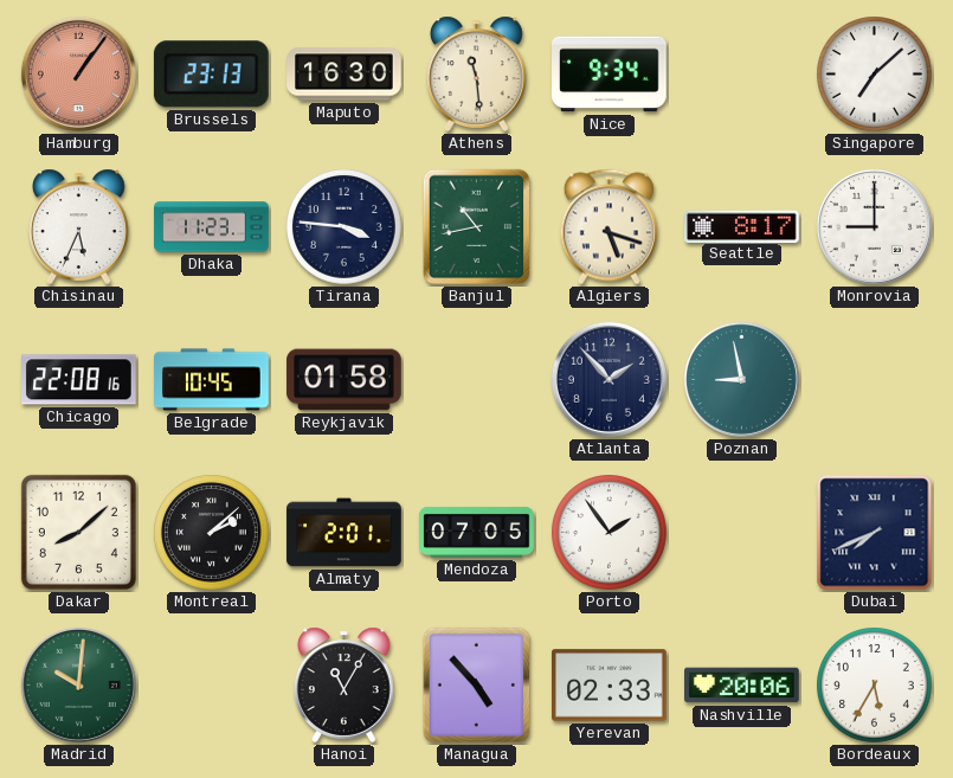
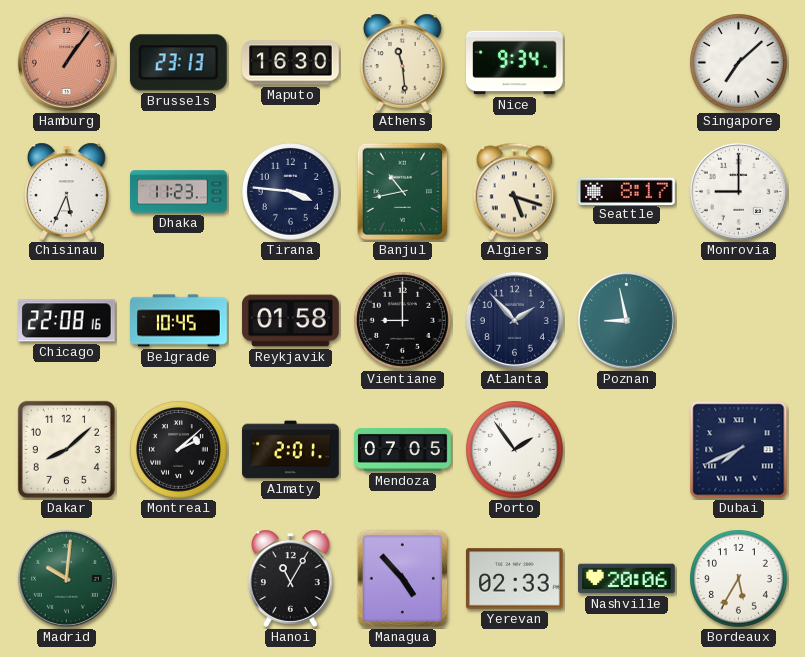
Vientiane: none -> 9:00 (403, 321)
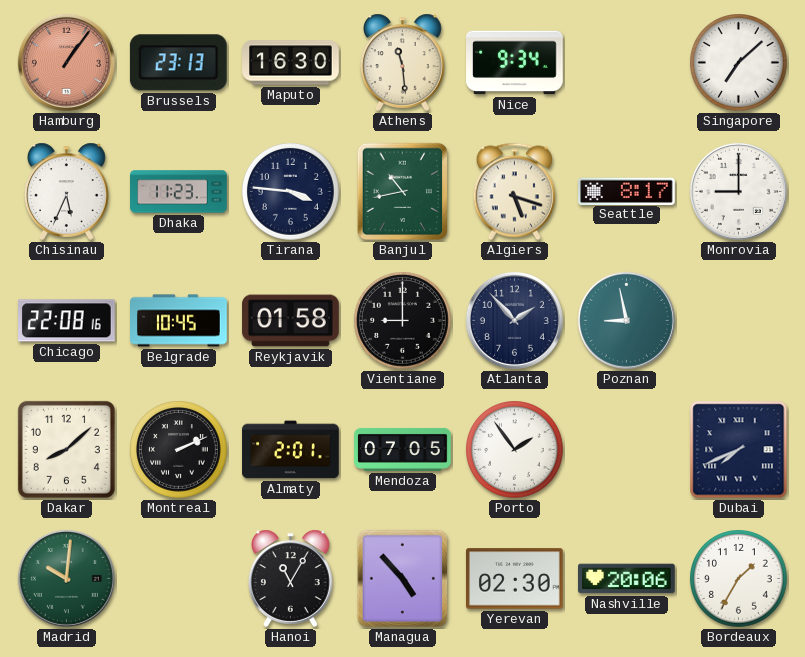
Montreal: 2:08 -> 2:11 (179, 450)
Yerevan: 02:33 -> 02:30 (515, 579)
Bordeaux: 5:35 -> 1:35 (739, 579)
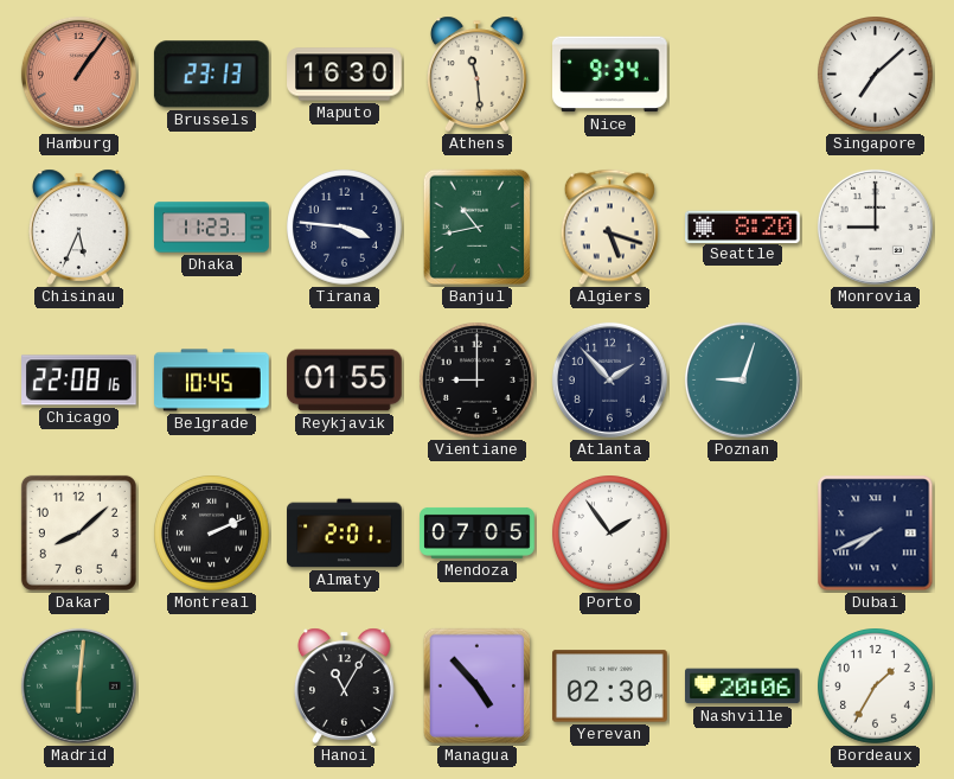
Seattle: 8:17 -> 8:20 (743, 226)
Reykjavik: 01:58 -> 01:55 (345, 381)
Poznan: 8:58 -> 9:03 (742, 379)
Madrid: 10:01 -> 6:01 (78, 685)
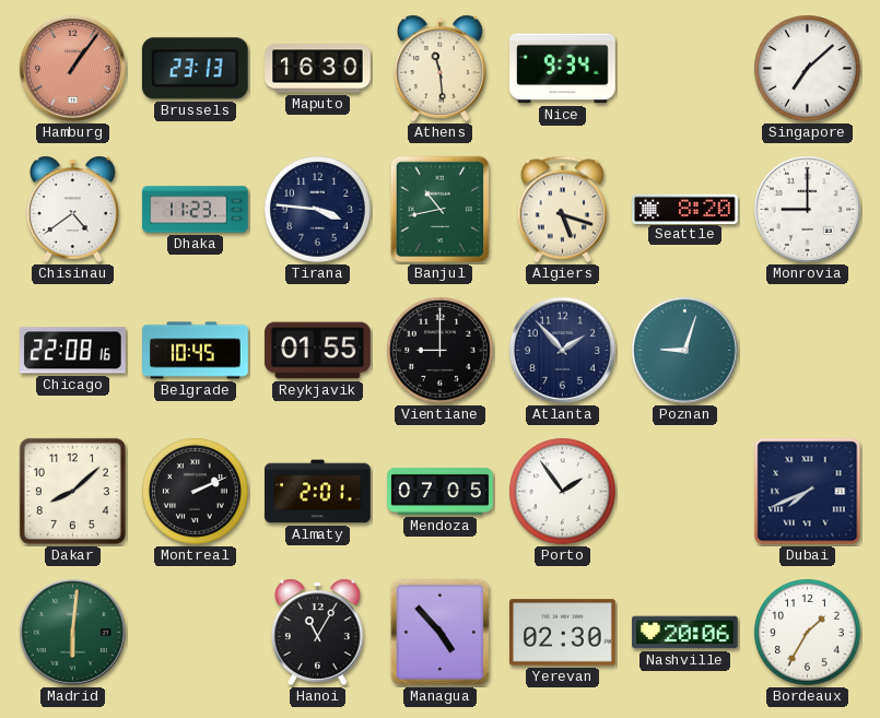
Chisinau: 5:34 -> 4:39 (72, 209)
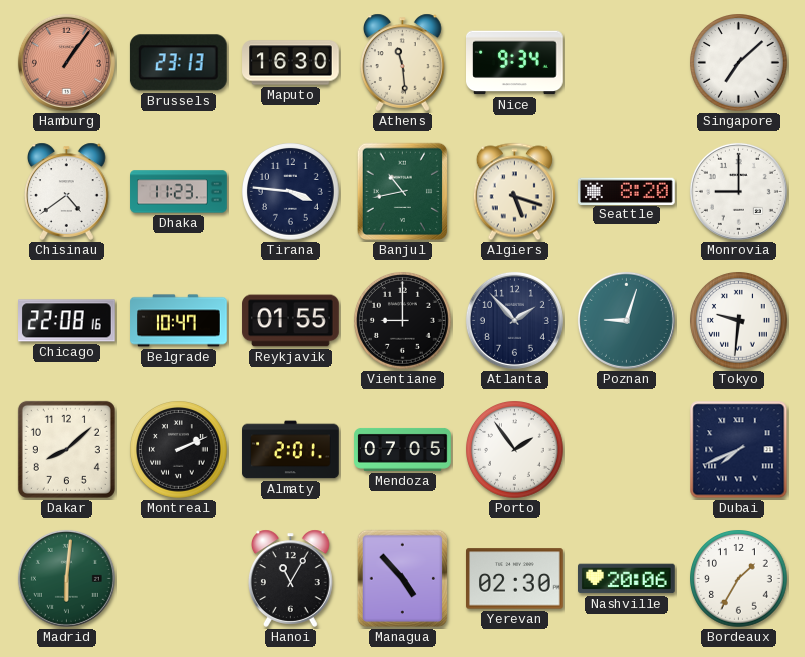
Belgrade: 10:45 -> 10:47 (179, 321)
Tokyo: none -> 9:31 (739, 321)
